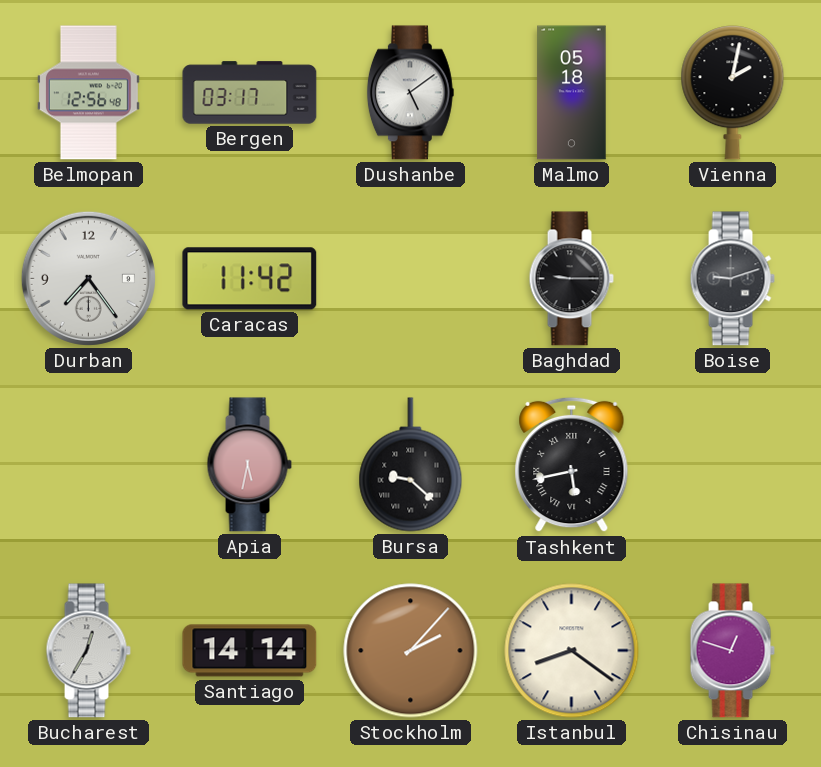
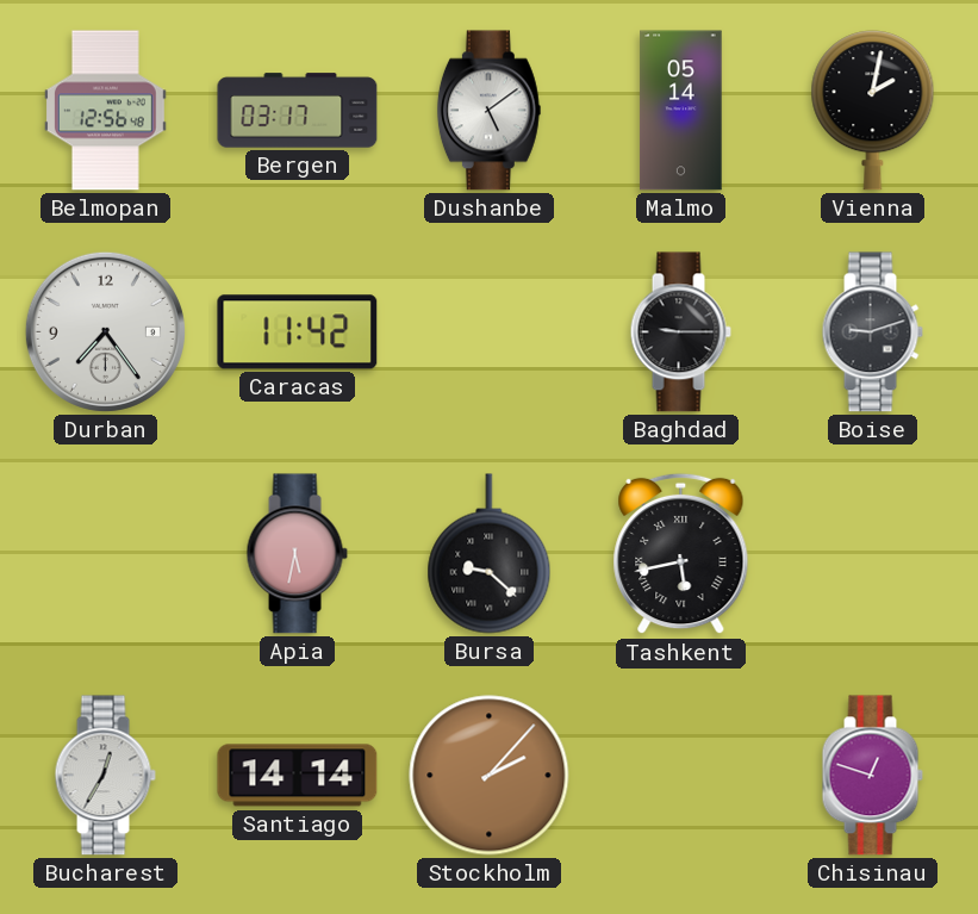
Malmo: 05:18 -> 05:14 (681, 111)
Istanbul: 8:21 -> none (572, 651)
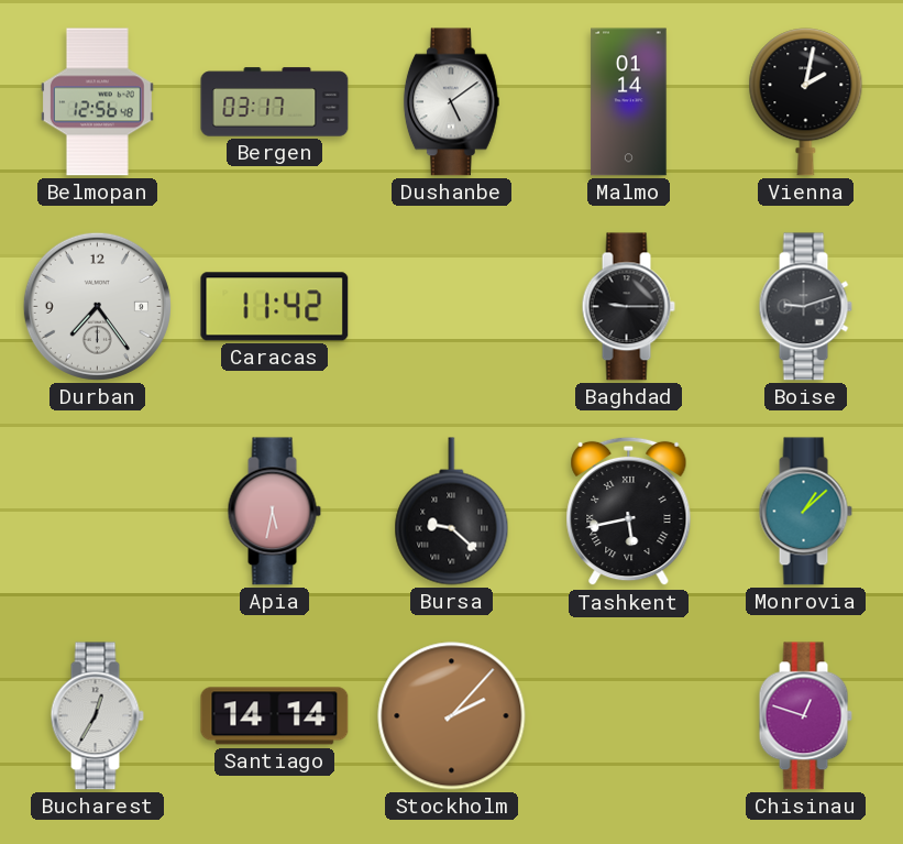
Malmo: 05:14 -> 01:14 (629, 102)
Monrovia: none -> 1:08 (805, 512)
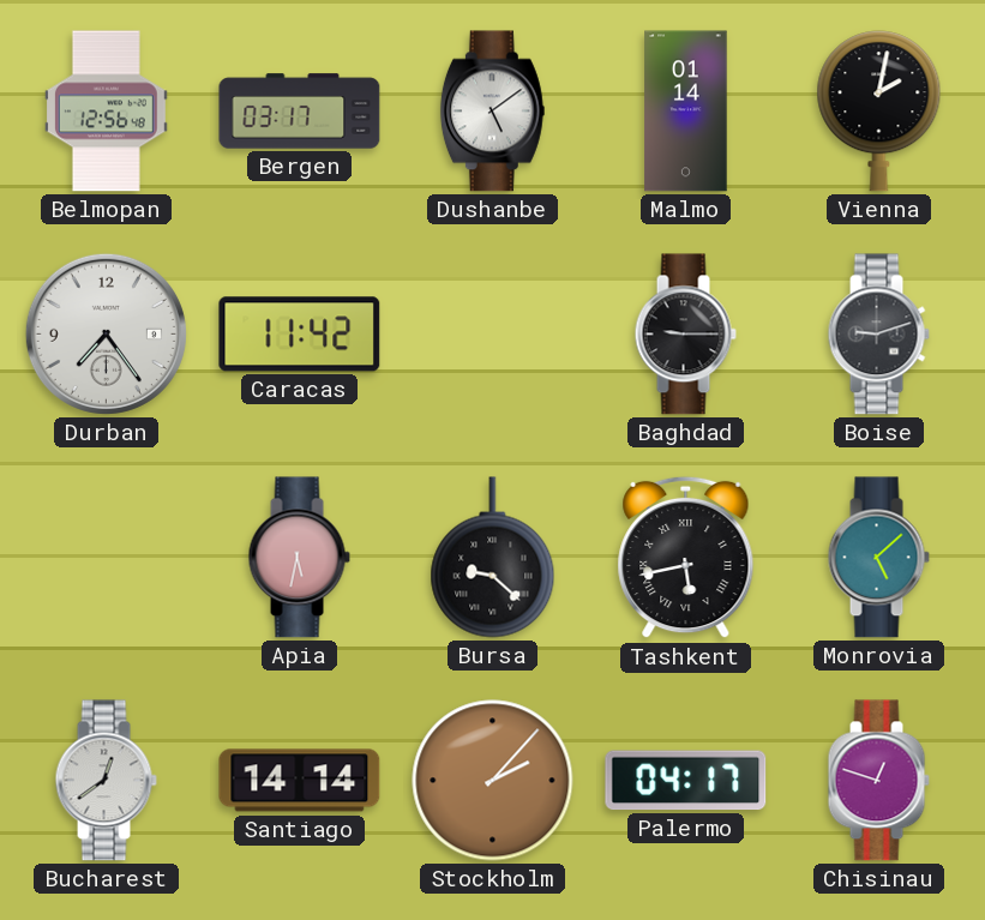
Monrovia: 1:08 -> 5:08 (878, 558)
Bucharest: 12:35 -> 12:39 (106, 781)
Palermo: none -> 04:17 (686, 781)
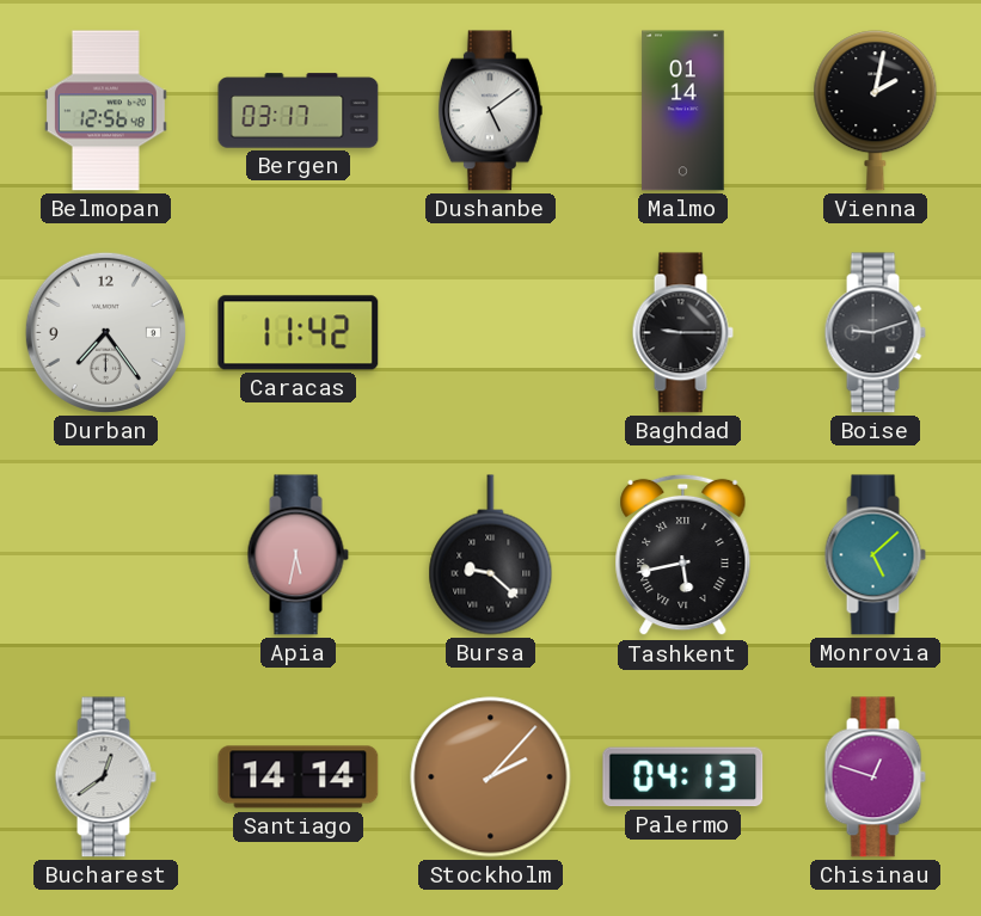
Palermo: 04:17 -> 04:13 (683, 777)
